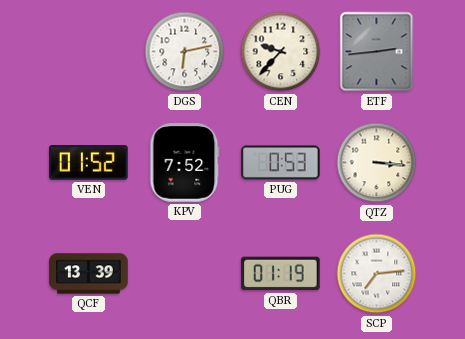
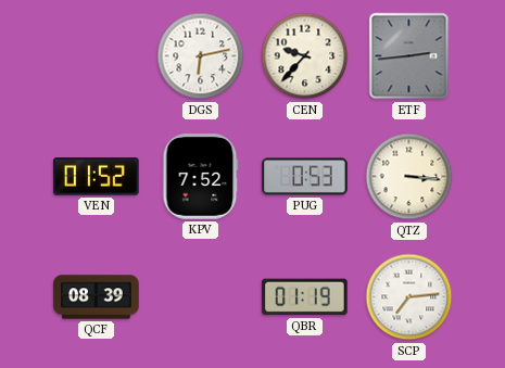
QCF: 13:39 -> 08:39 (97, 297)
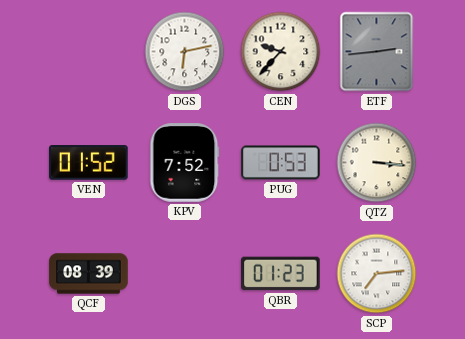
QBR: 01:19 -> 01:23 (281, 274)
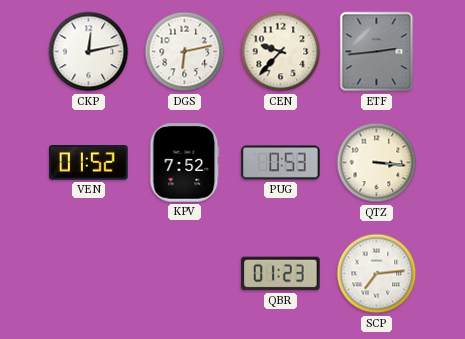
CKP: none -> 12:13 (89, 52)
QCF: 08:39 -> none (89, 274)
